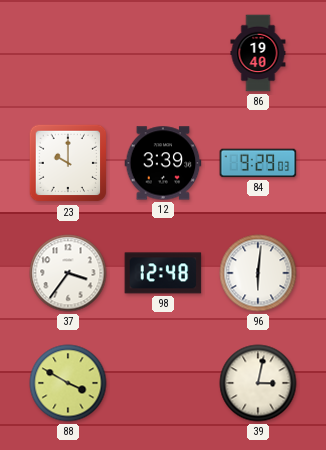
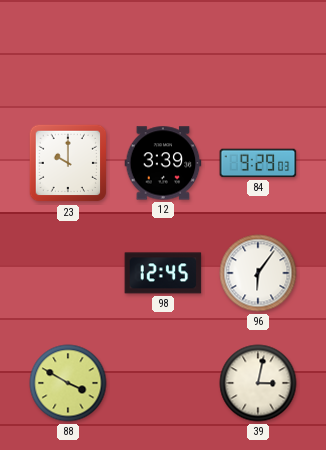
86: 19:40 -> none (258, 53)
37: 3:36 -> none (68, 273)
98: 12:48 -> 12:45 (163, 273)
96: 6:01 -> 6:06 (258, 273)
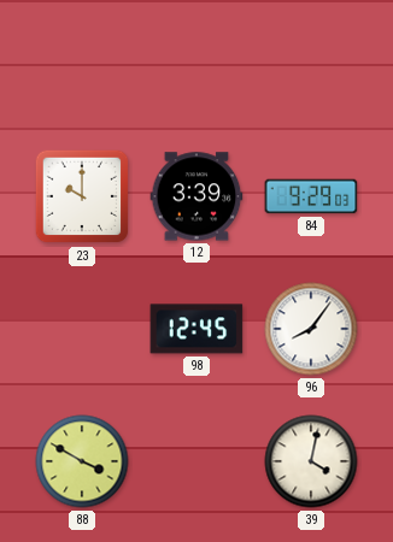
96: 6:06 -> 8:06 (311, 329)
39: 3:02 -> 4:02 (311, 461)
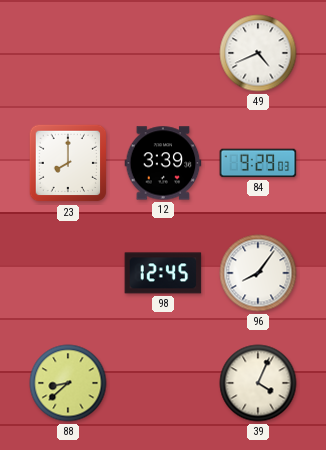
49: none -> 4:41 (258, 53)
23: 10:00 -> 8:00 (68, 163)
88: 3:50 -> 8:38 (68, 383)
39: 4:02 -> 4:04 (258, 383)
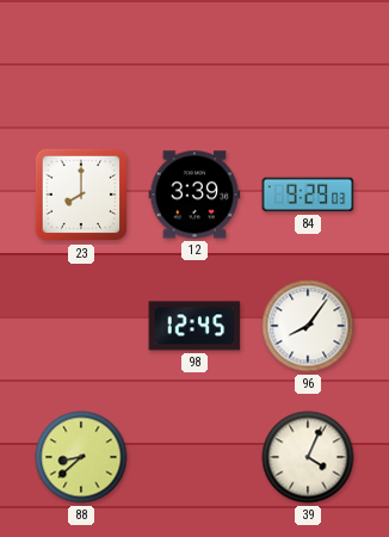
49: 4:41 -> none (258, 53)
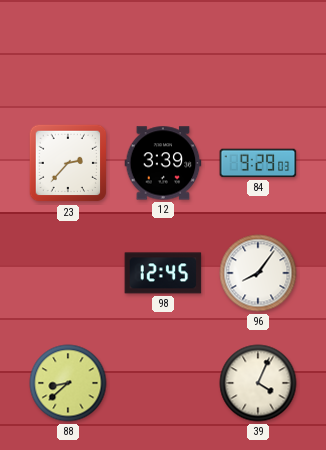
23: 8:00 -> 2:37 (68, 163)
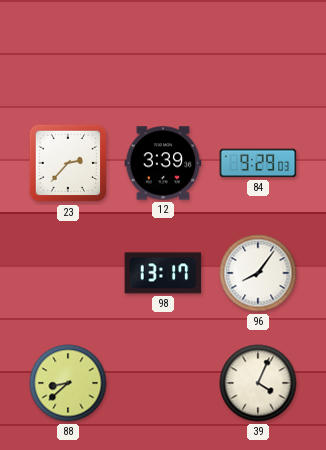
98: 12:45 -> 13:17 (163, 273)
